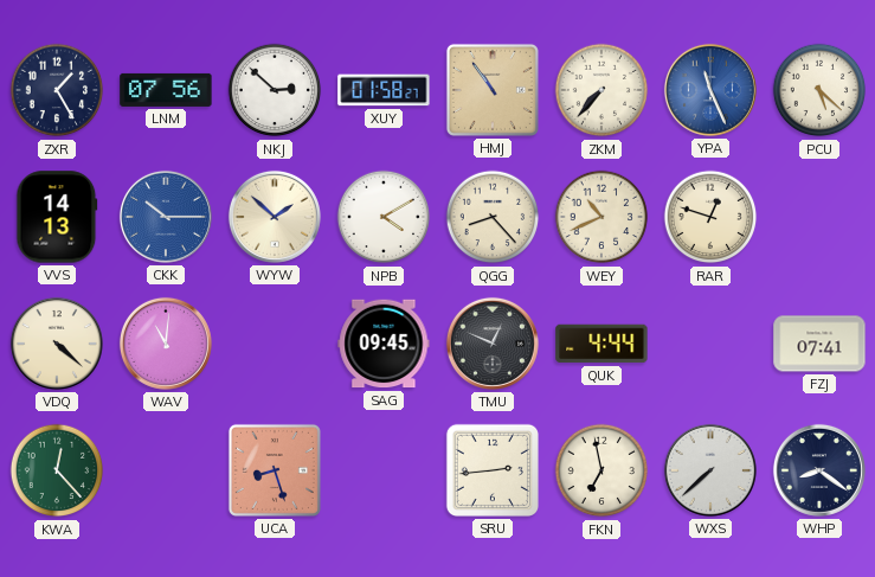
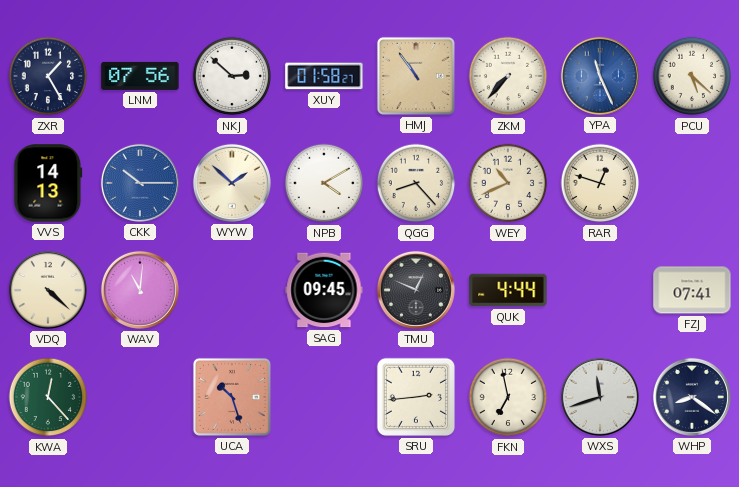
UCA: 8:27 -> 10:27 (232, 397)
WXS: 7:38 -> 11:42 (600, 397)
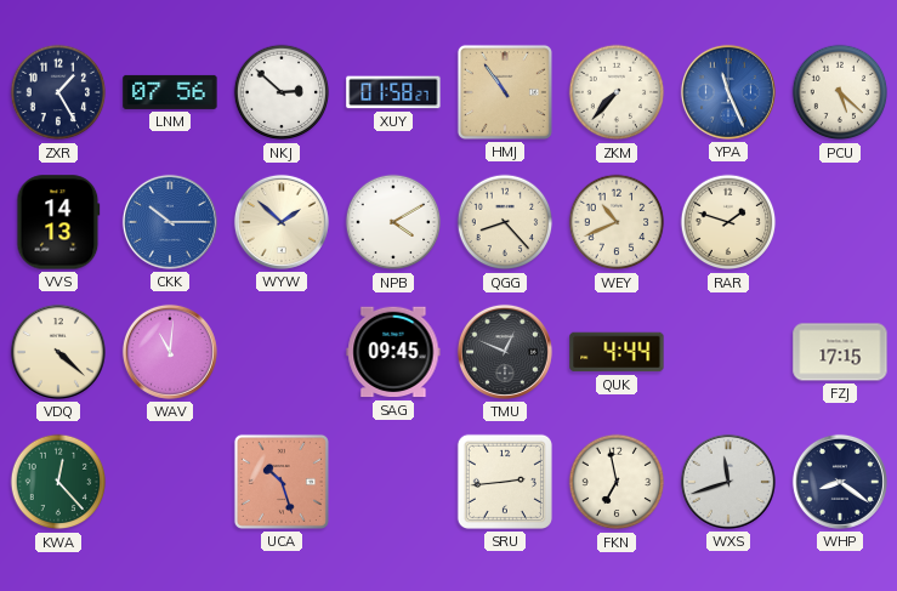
RAR: 12:48 -> 1:48 (728, 222)
FZJ: 07:41 -> 17:15 (840, 352)
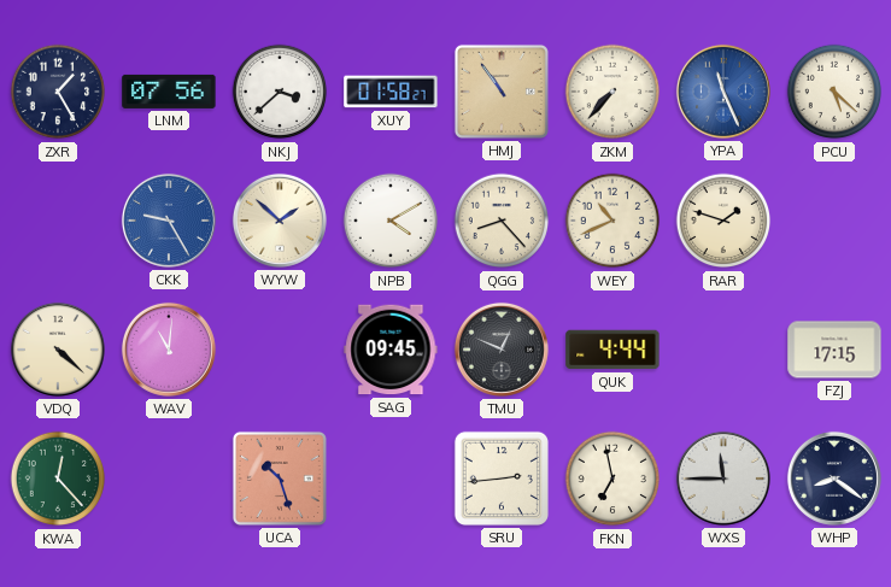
NKJ: 2:52 -> 3:38 (280, 92)
VVS: 14:13 -> none (58, 222)
CKK: 10:15 -> 9:25 (169, 221)
WXS: 11:42 -> 11:45 (723, 479)
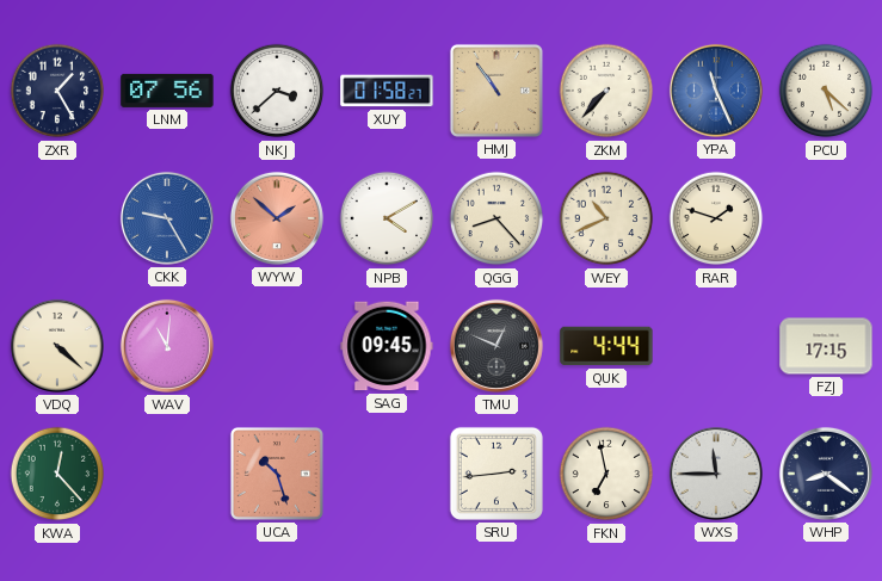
WYW dial: cream -> salmon (277, 218)
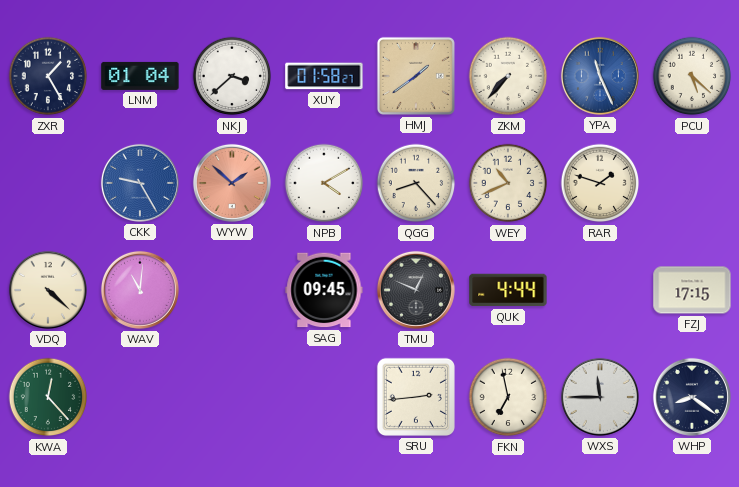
LNM: 07:56 -> 01:04 (140, 76)
HMJ: 10:54 -> 1:39 (416, 76)
UCA: 10:27 -> none (277, 474)
